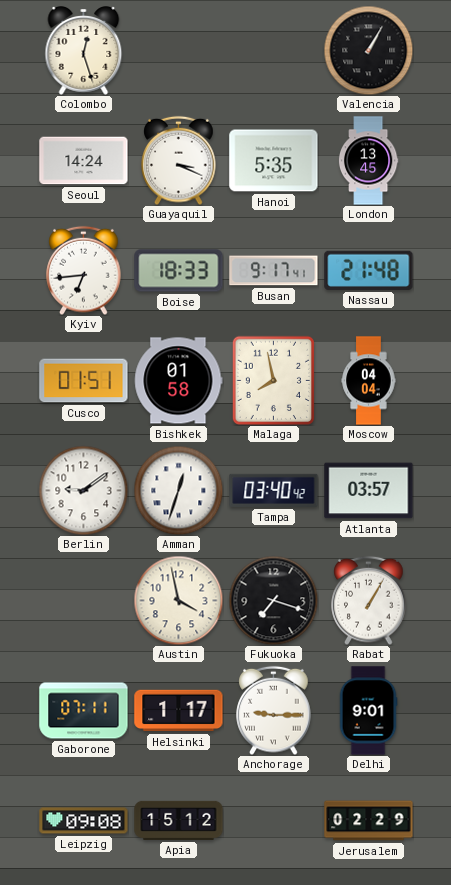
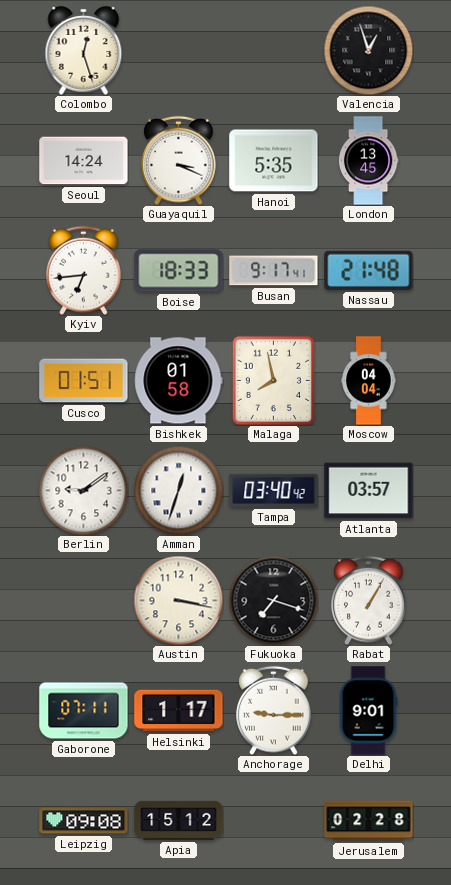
Valencia: 1:05 -> 12:57 (368, 50)
Austin: 3:58 -> 3:17 (178, 600)
Jerusalem: 02:29 -> 02:28 (369, 821)
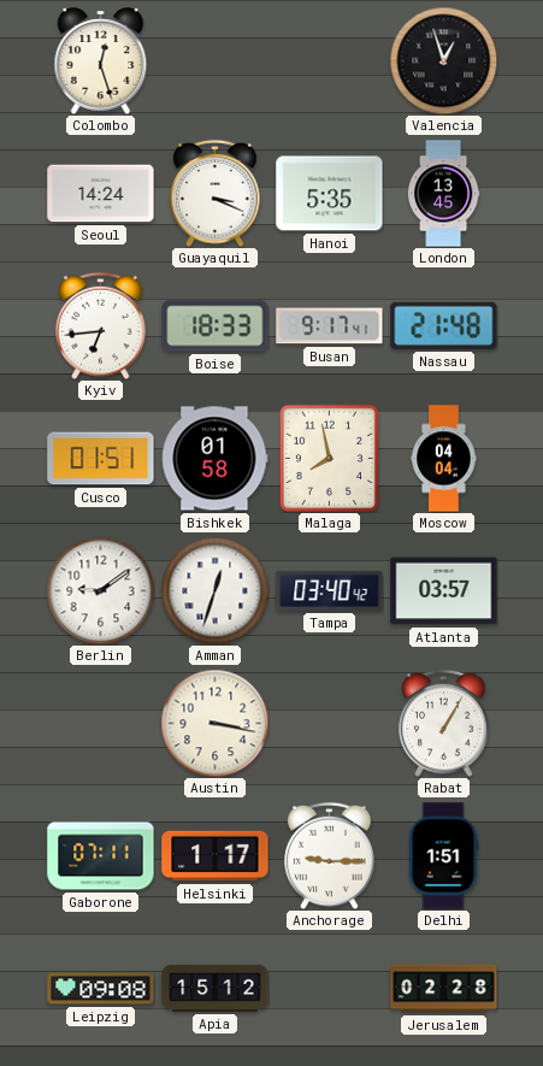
Fukuoka: 7:18 -> none (273, 600)
Delhi: 9:01 -> 1:51 (443, 856)
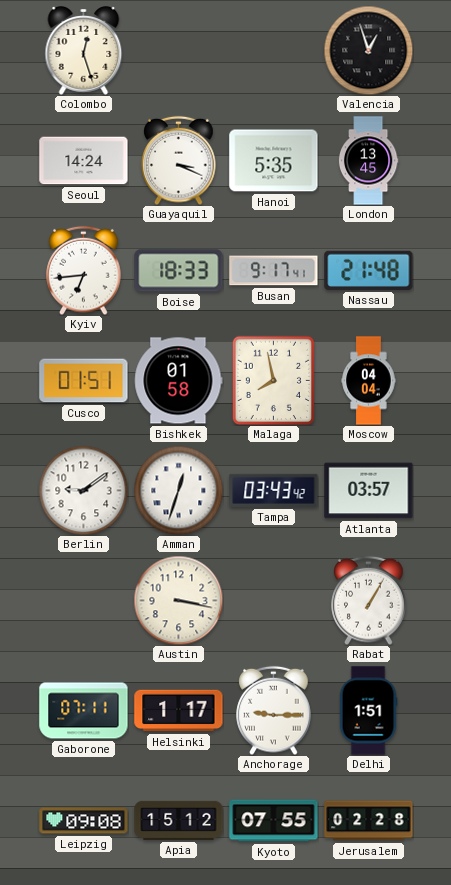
Tampa: 03:40 -> 03:43 (274, 490)
Kyoto: none -> 07:55 (274, 821)
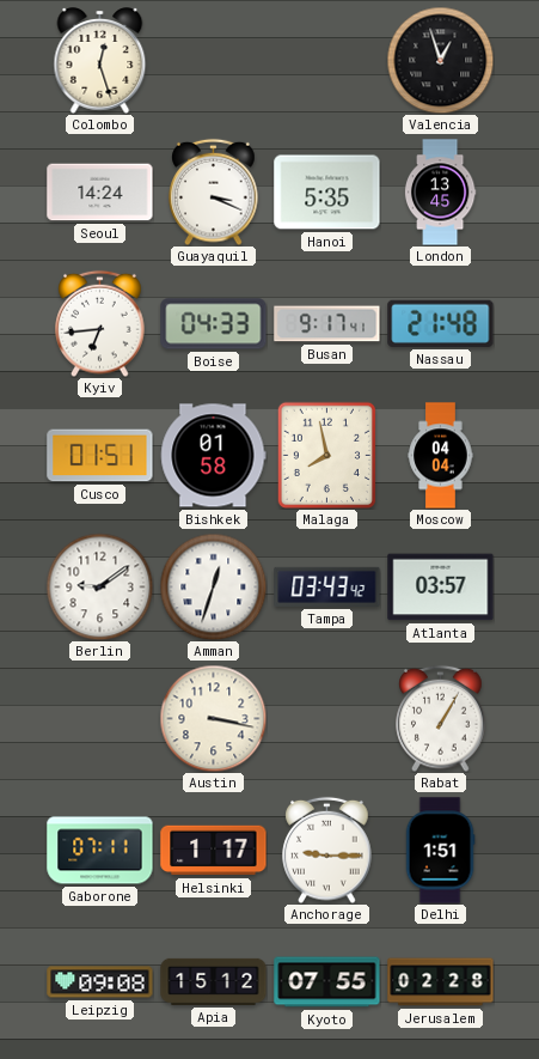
Boise: 18:33 -> 04:33 (214, 324)
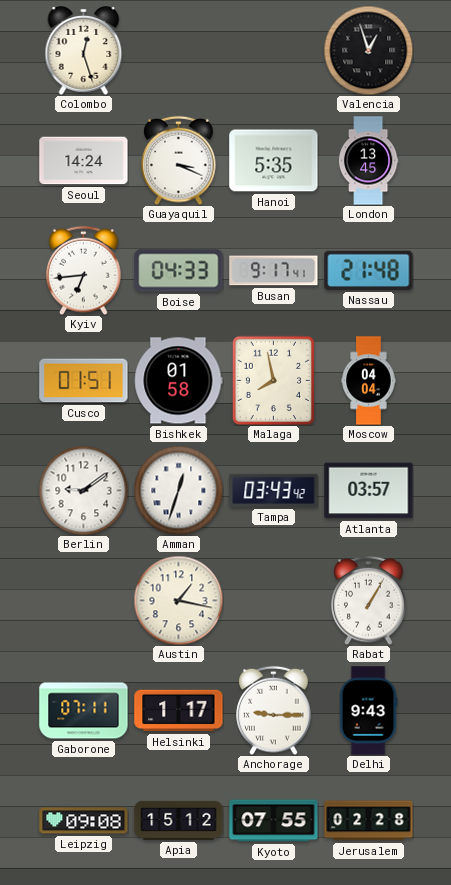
Austin: 3:17 -> 1:17 (178, 600)
Delhi: 1:51 -> 9:43 (368, 711)
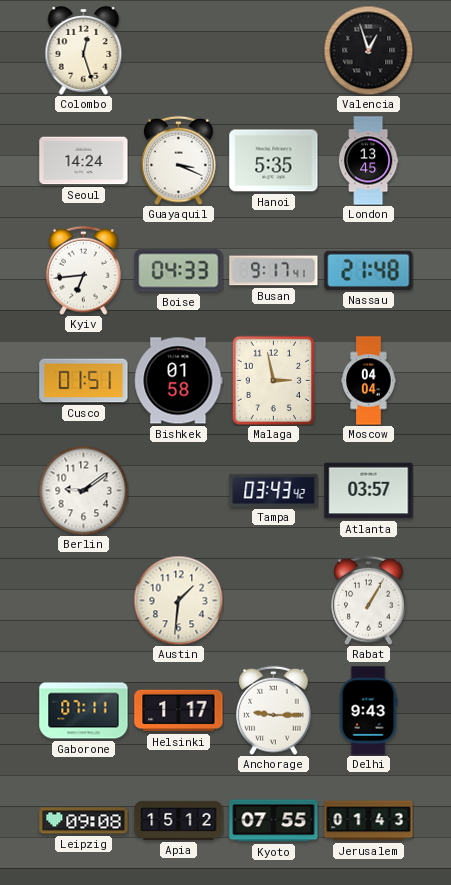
Malaga: 7:58 -> 2:58 (273, 380)
Amman: 12:33 -> none (178, 490)
Austin: 1:17 -> 1:31 (178, 600)
Jerusalem: 02:28 -> 01:43 (369, 821)
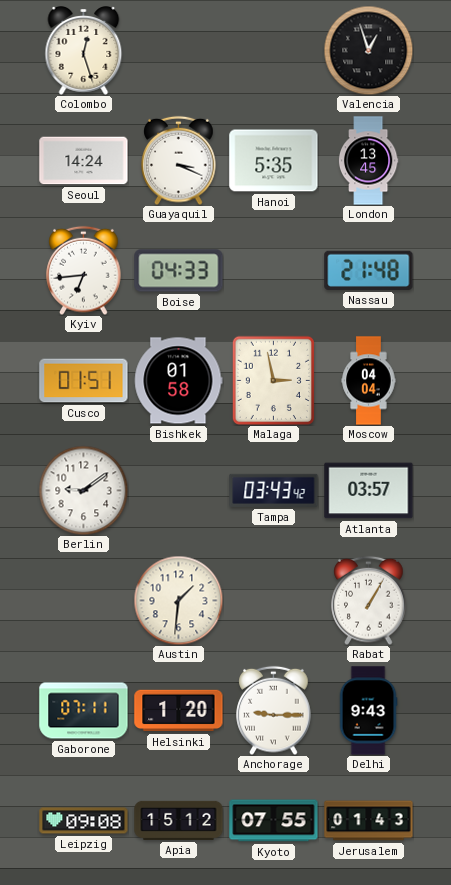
Busan: 9:17 -> none (274, 271)
Helsinki: 1:17 -> 1:20 (179, 711)
